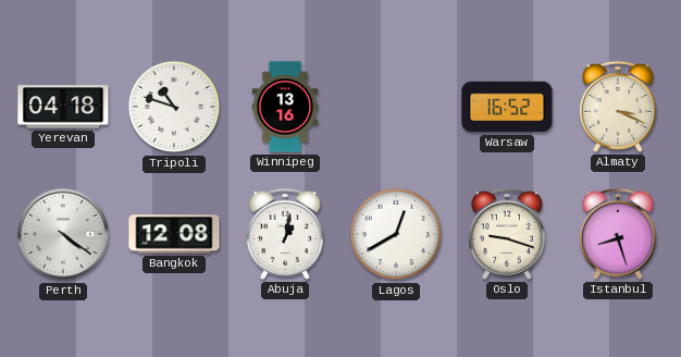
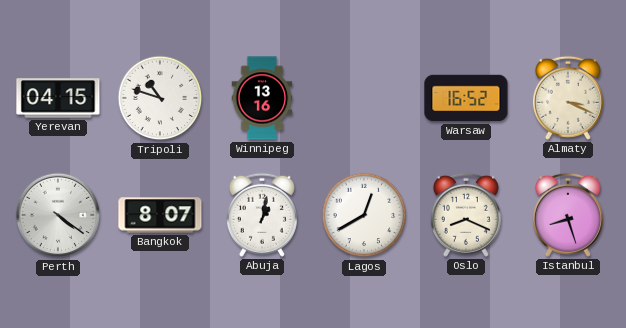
Yerevan: 04:18 -> 04:15 (58, 98)
Bangkok: 12:08 -> 8:07 (160, 215)
Oslo: 9:18 -> 8:19 (466, 215)
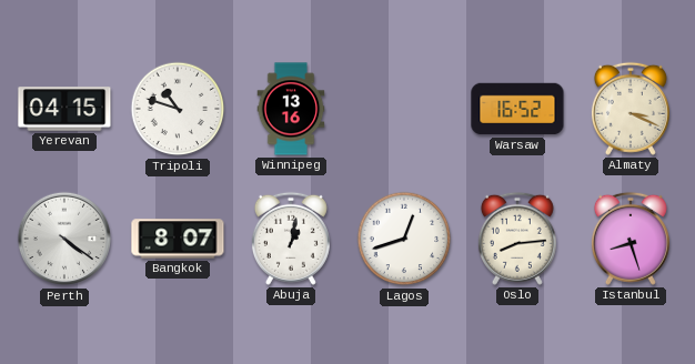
Lagos: 12:40 -> 12:42 (404, 239)
Oslo: 8:19 -> 8:14 (517, 239)
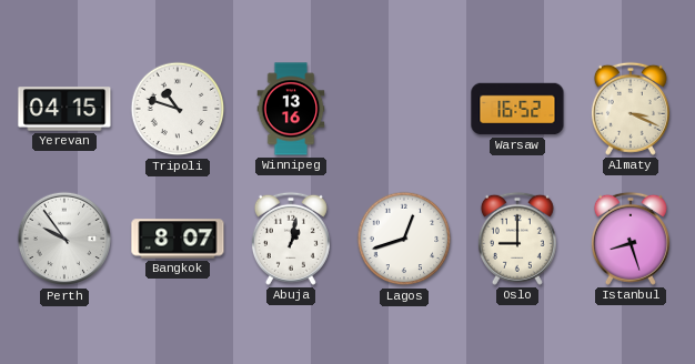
Perth: 4:21 -> 9:54 (64, 239)
Oslo: 8:14 -> 9:00 (517, 239)
